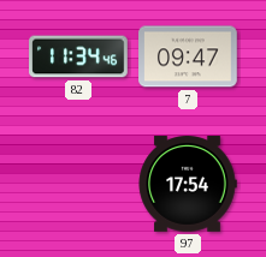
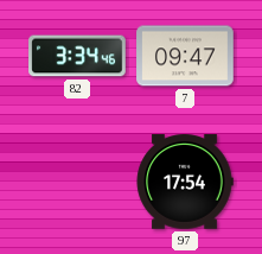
82: 11:34 -> 3:34 (77, 56)
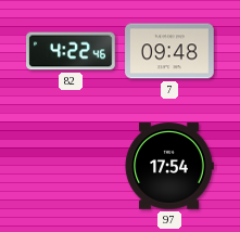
82: 3:34 -> 4:22 (71, 51)
7: 09:47 -> 09:48 (169, 51)
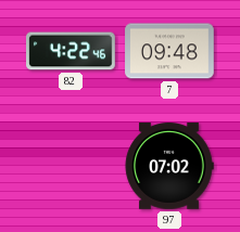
97: 17:54 -> 07:02 (169, 166)
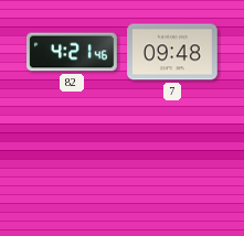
82: 4:22 -> 4:21 (72, 52)
97: 07:02 -> none (169, 166)
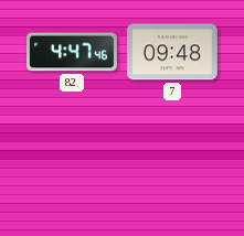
82: 4:21 -> 4:47 (72, 52)
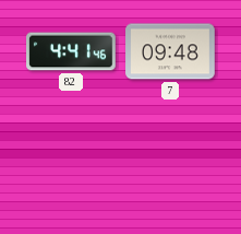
82: 4:47 -> 4:41 (71, 51)
